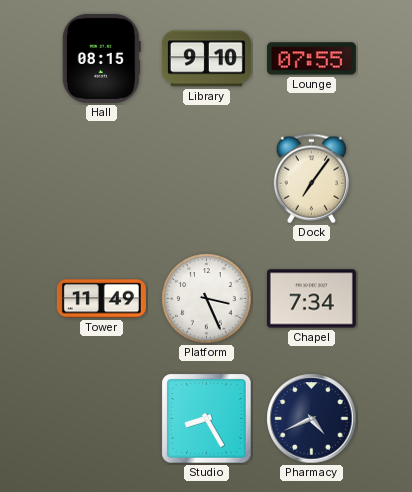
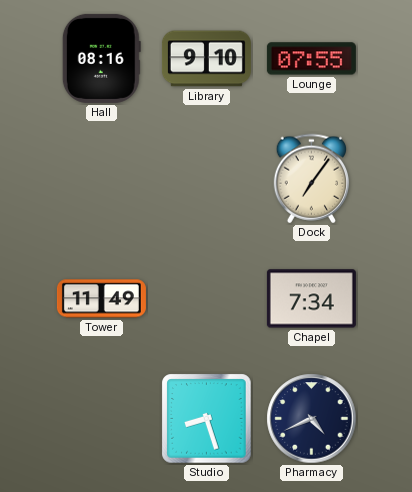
Hall: 08:15 -> 08:16 (101, 58)
Platform: 3:26 -> none (207, 299)
Studio: 8:25 -> 8:27 (207, 419)
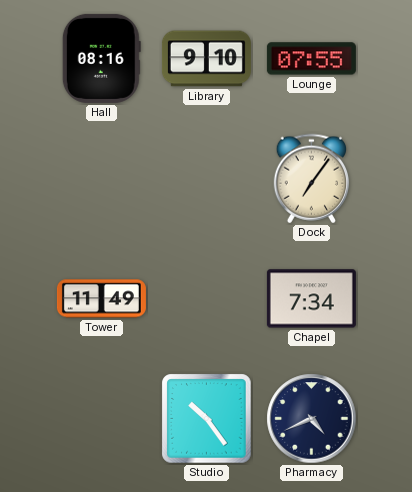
Studio: 8:27 -> 10:24 (207, 419)
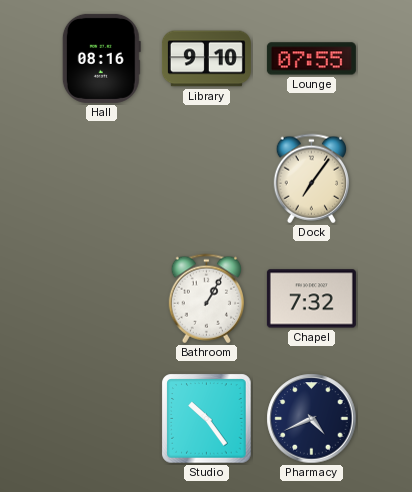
Tower: 11:49 -> none (101, 299)
Bathroom: none -> 1:05 (206, 299)
Chapel: 7:34 -> 7:32 (311, 299)
